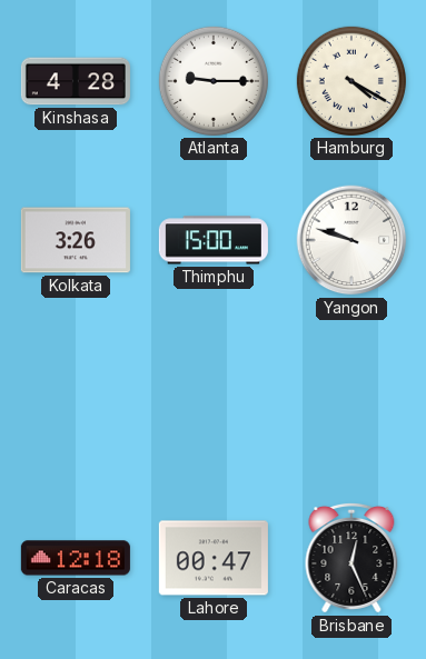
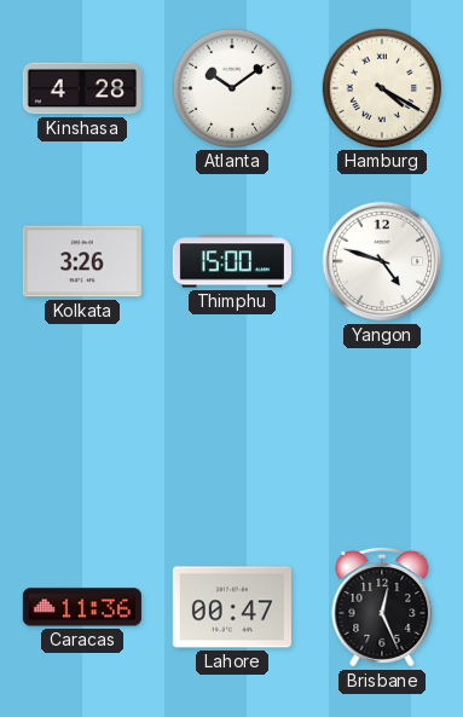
Atlanta: 9:15 -> 10:09 (232, 88)
Yangon: 9:48 -> 4:48 (382, 261)
Caracas: 12:18 -> 11:36 (82, 607)
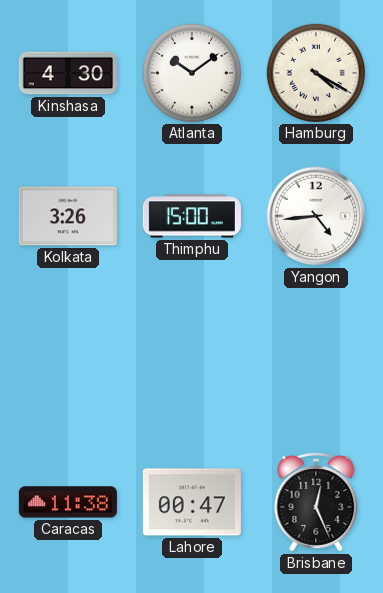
Kinshasa: 4:28 -> 4:30 (68, 73)
Yangon: 4:48 -> 4:44 (316, 216)
Caracas: 11:36 -> 11:38 (68, 502)
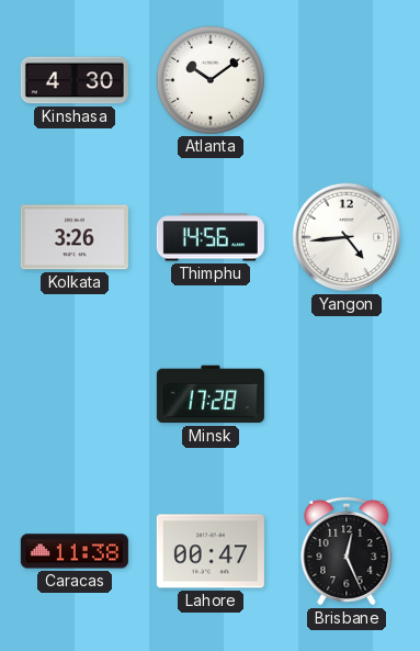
Hamburg: 4:20 -> none (316, 73)
Thimphu: 15:00 -> 14:56 (211, 237)
Minsk: none -> 17:28 (211, 394)
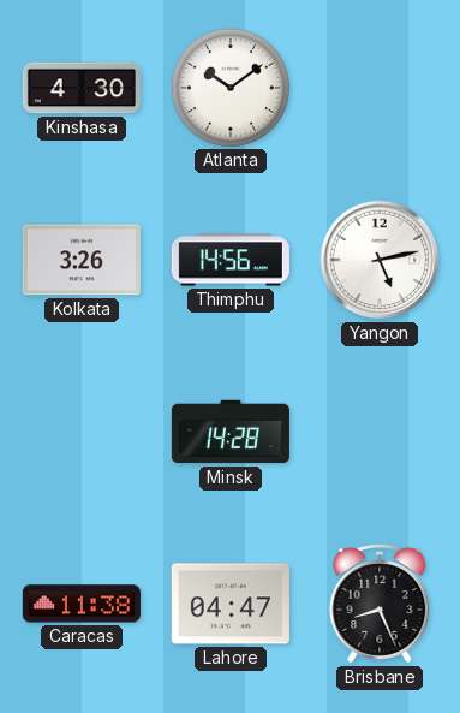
Yangon: 4:44 -> 5:13 (380, 260)
Minsk: 17:28 -> 14:28 (231, 432)
Lahore: 00:47 -> 04:47 (231, 604)
Brisbane: 12:26 -> 8:26 (380, 604)
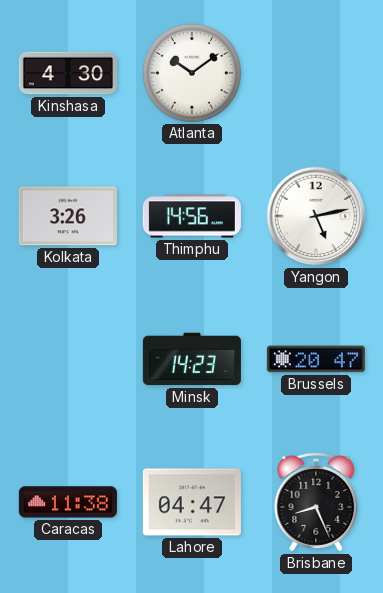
Minsk: 14:28 -> 14:23 (192, 359)
Brussels: none -> 20:47 (316, 359)
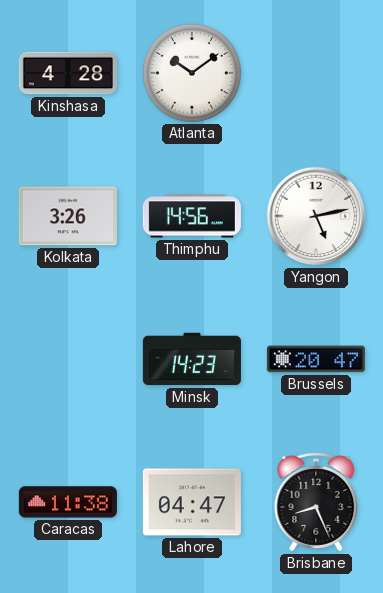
Kinshasa: 4:30 -> 4:28 (68, 73)
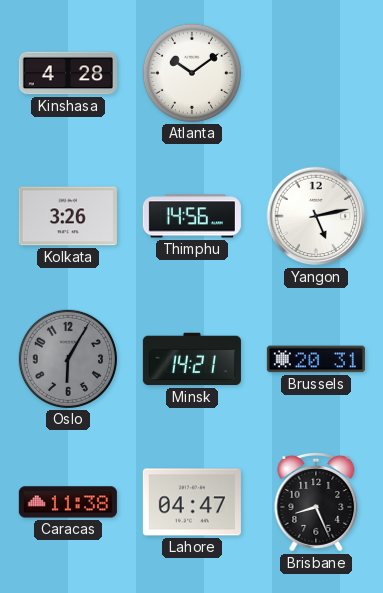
Oslo: none -> 6:05 (68, 359)
Minsk: 14:23 -> 14:21 (192, 359)
Brussels: 20:47 -> 20:31 (316, 359)
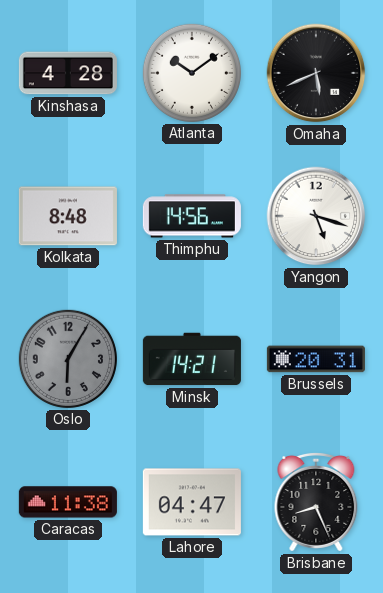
Omaha: none -> 5:41 (316, 73)
Kolkata: 3:26 -> 8:48 (68, 216)
Yangon: 5:13 -> 5:18 (316, 216)
